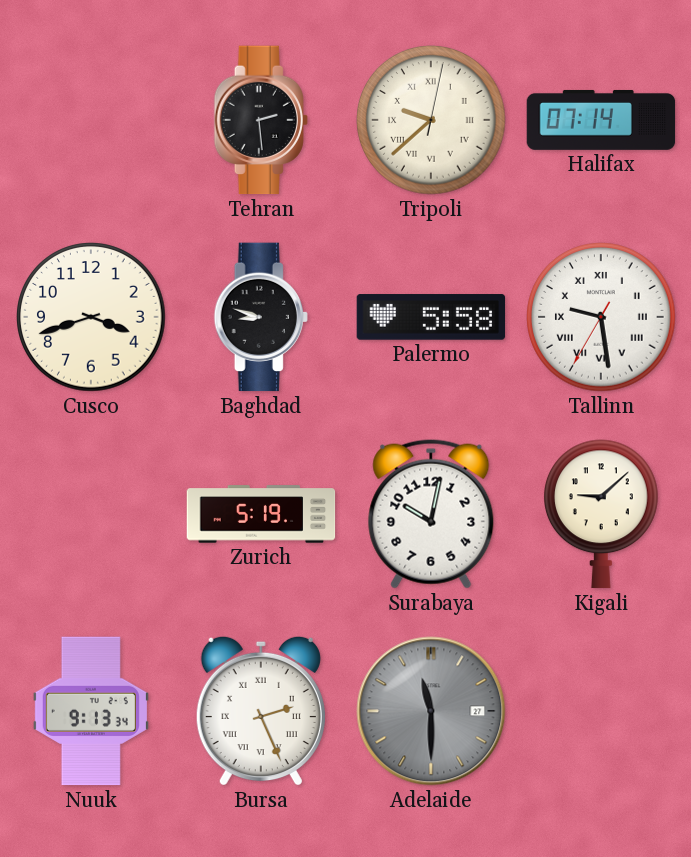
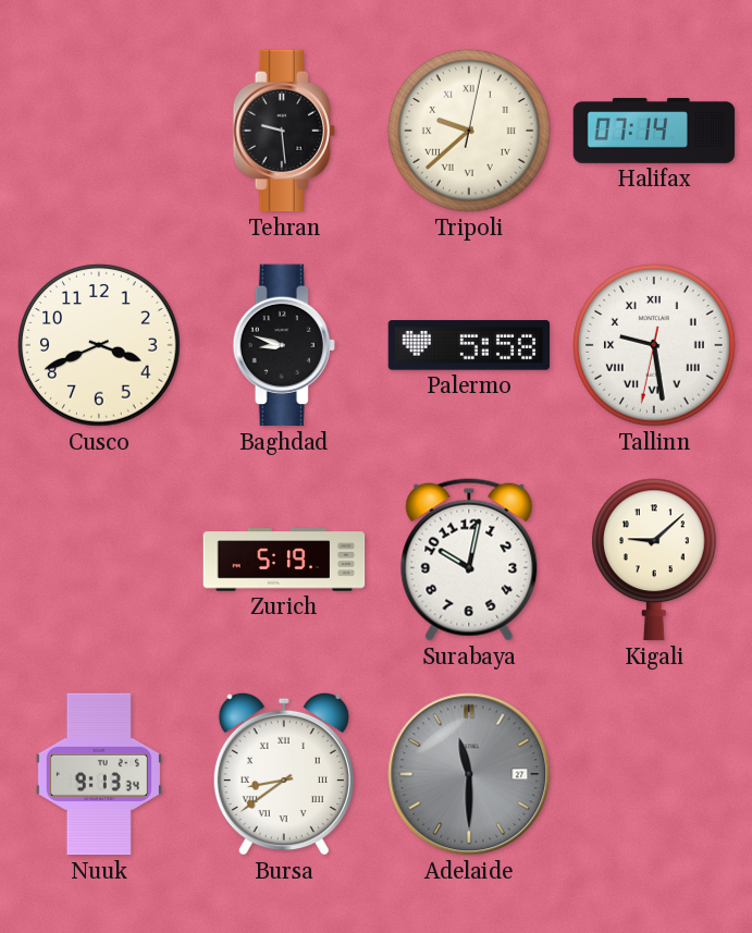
Tehran: 2:29 -> 9:29 (284, 131)
Cusco: 3:42 -> 3:41 (99, 345)
Tallinn: 9:28:35 -> 9:28:32 (654, 345)
Bursa: 2:26 -> 8:39 (284, 774)
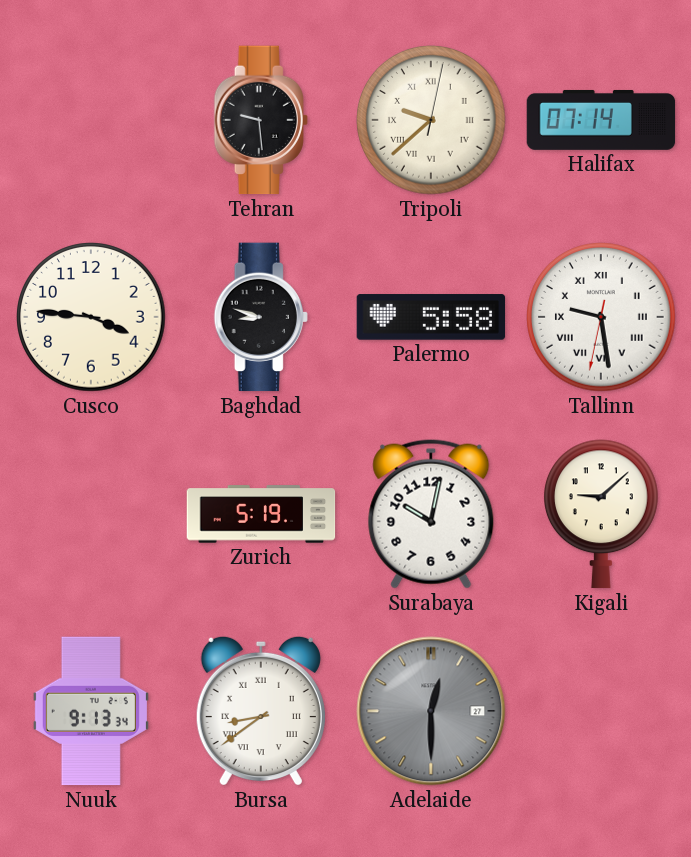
Cusco: 3:41 -> 3:46 (91, 317)
Adelaide: 11:30 -> 12:30 (431, 711)
